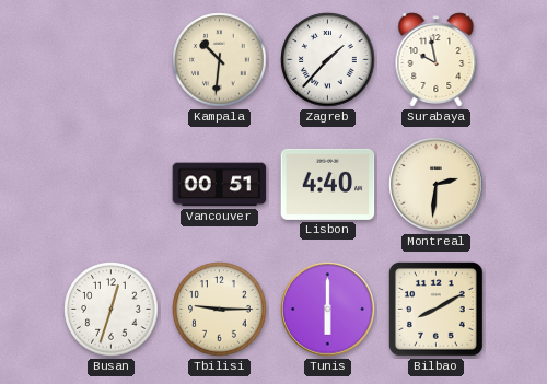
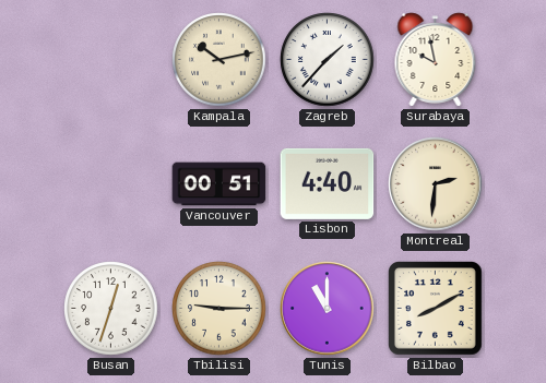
Kampala: 10:31 -> 10:13 (219, 60)
Tunis: 6:00 -> 11:00 (328, 309)
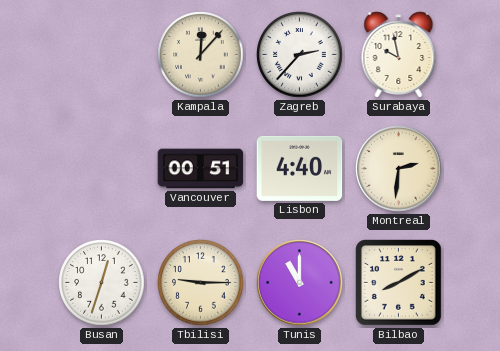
Kampala: 10:13 -> 12:07 (201, 55)
Zagreb: 1:37 -> 2:37 (300, 55)
